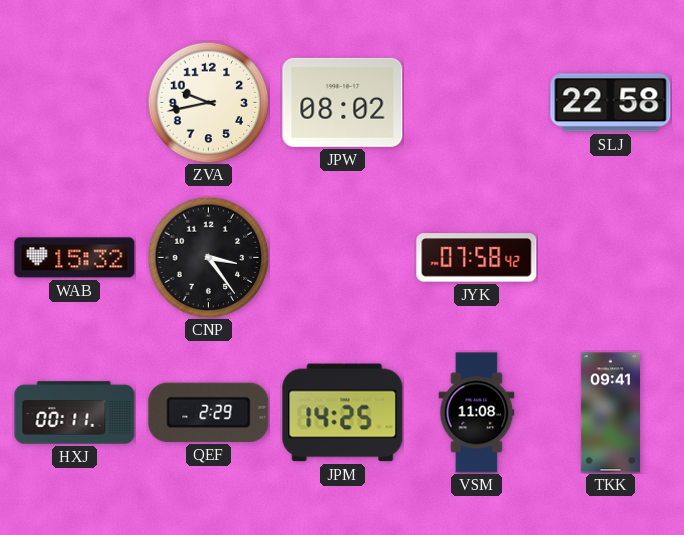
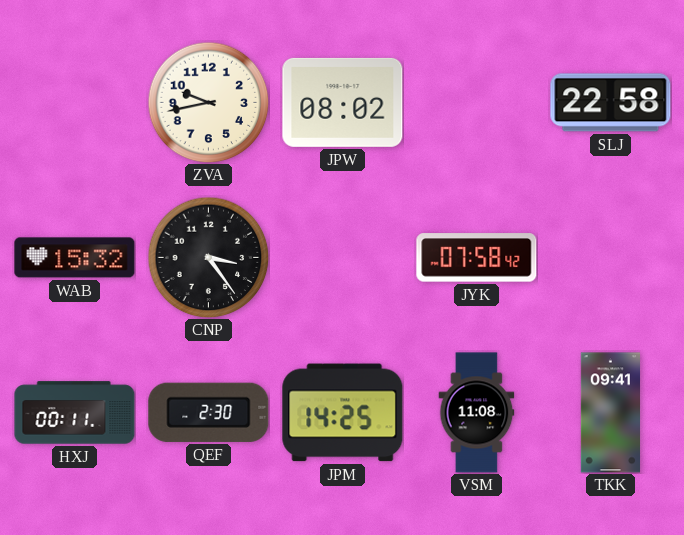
QEF: 2:29 -> 2:30 (209, 412)
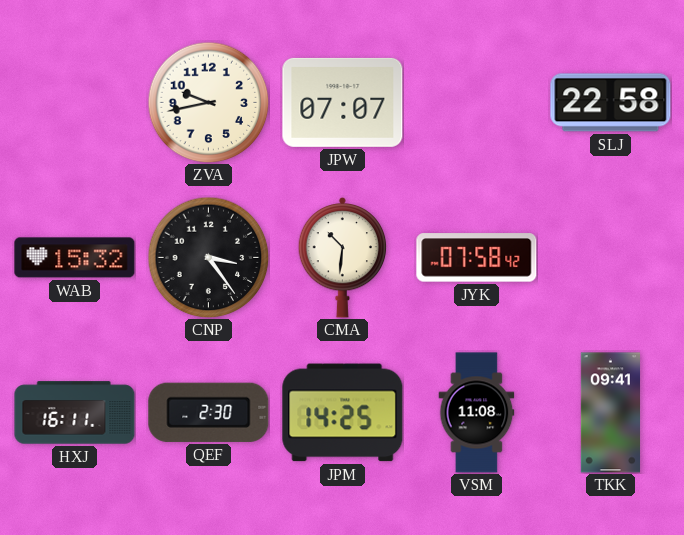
JPW: 08:02 -> 07:07 (343, 102)
CMA: none -> 10:31 (343, 257)
HXJ: 00:11 -> 16:11 (75, 413)
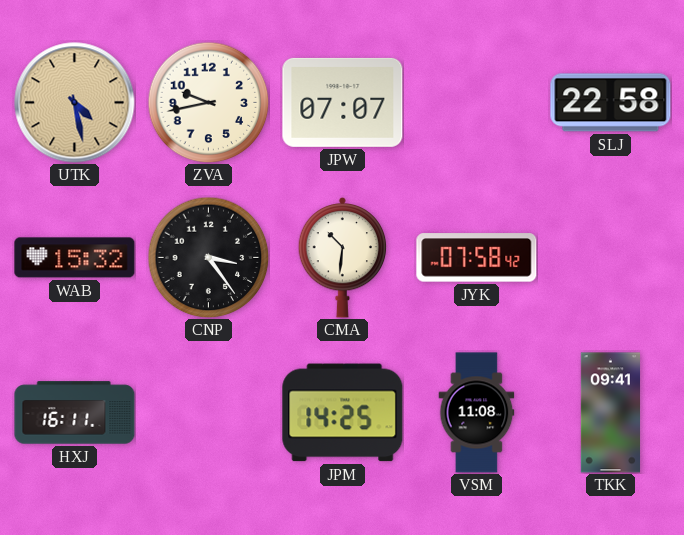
UTK: none -> 4:28 (75, 103)
QEF: 2:30 -> none (209, 412)
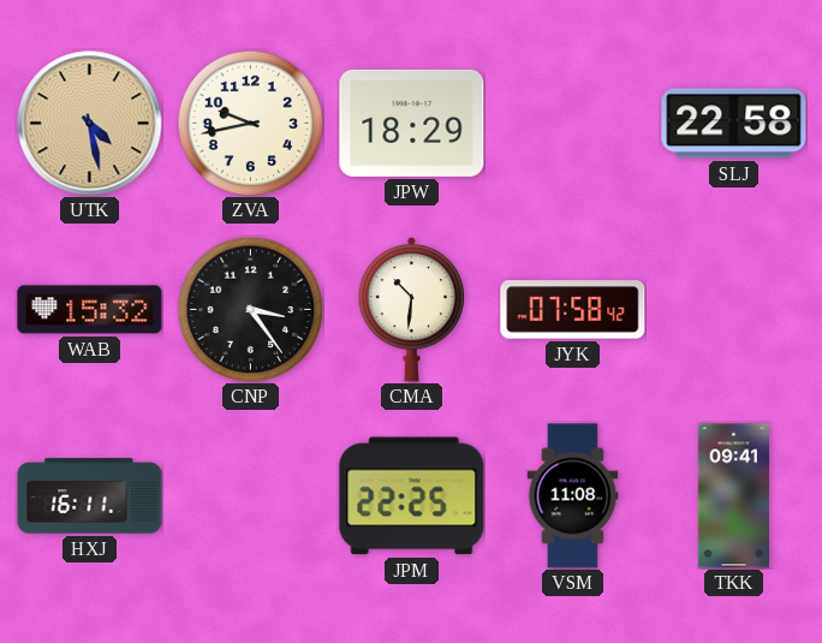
JPW: 07:07 -> 18:29 (412, 123)
JPM: 14:25 -> 22:25 (412, 496)
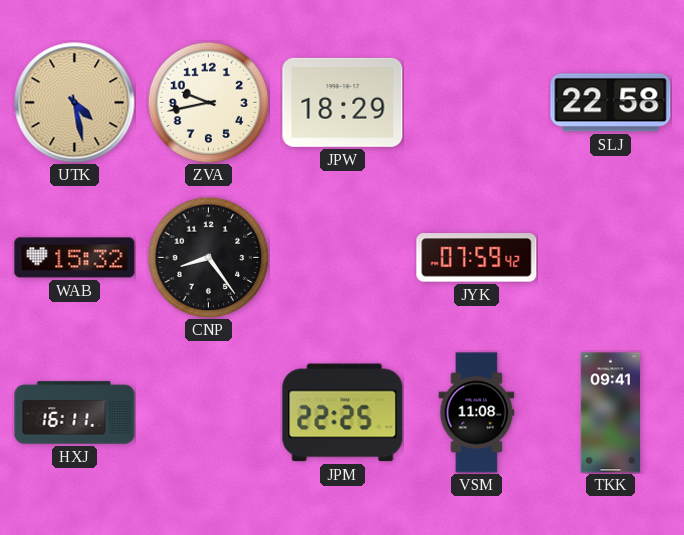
CNP: 3:24 -> 8:24 (208, 257)
CMA: 10:31 -> none (412, 309)
JYK: 07:58 -> 07:59 (477, 258)
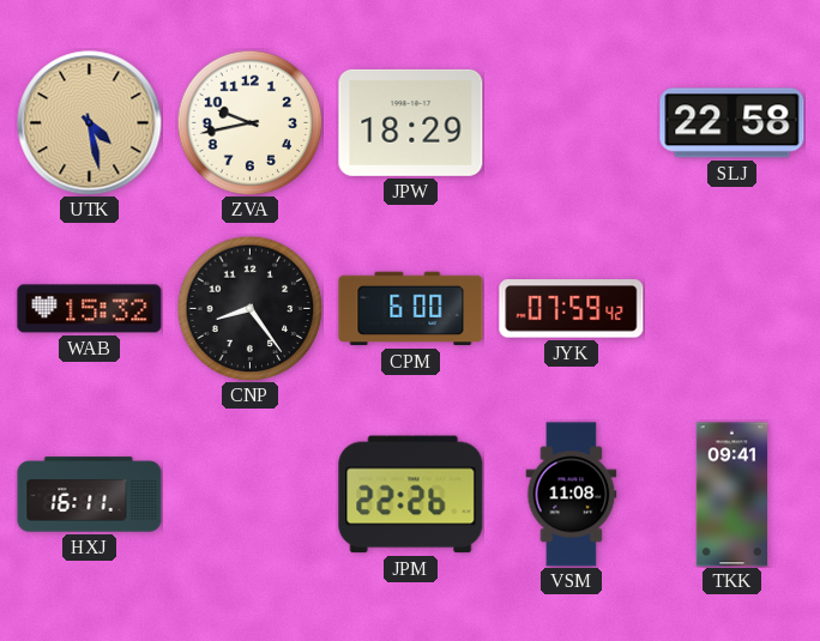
CPM: none -> 6:00 (411, 309)
JPM: 22:25 -> 22:26 (411, 495)
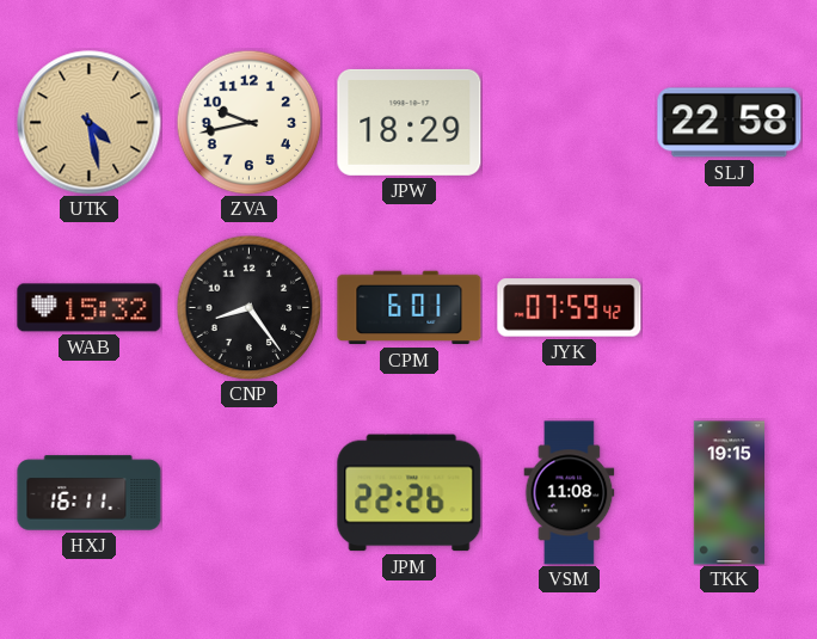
CPM: 6:00 -> 6:01 (410, 308)
TKK: 09:41 -> 19:15 (729, 493)
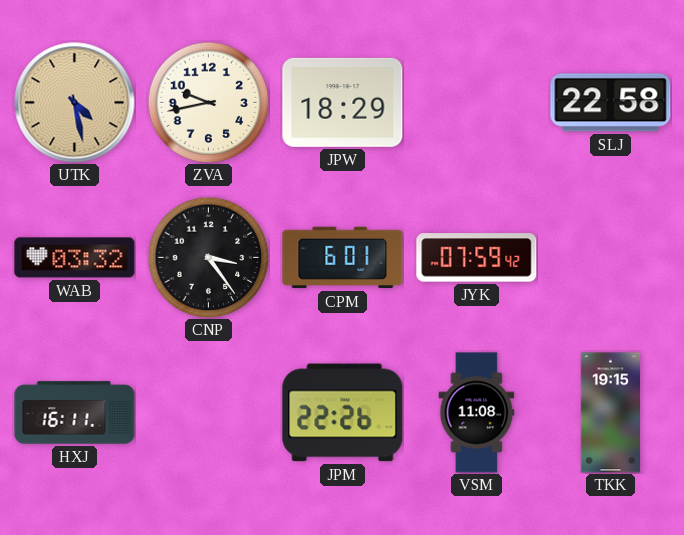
WAB: 15:32 -> 03:32 (75, 258)
CNP: 8:24 -> 3:24 (208, 257)
